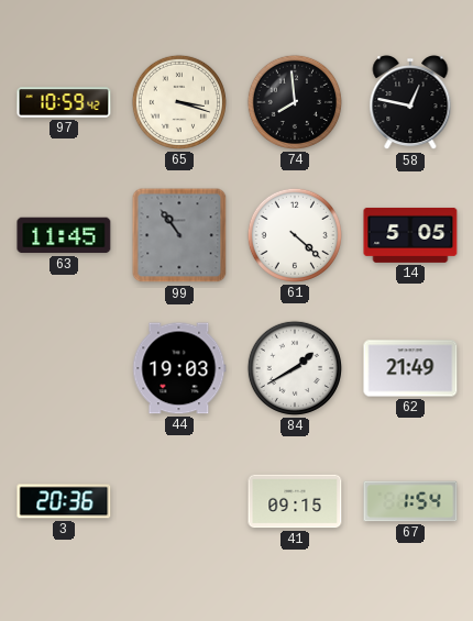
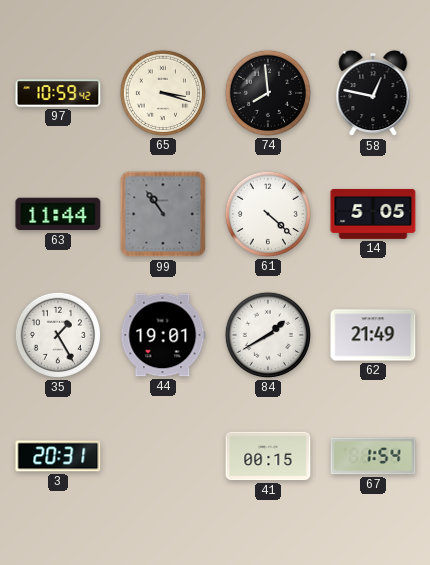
63: 11:45 -> 11:44 (58, 214)
35: none -> 1:25 (58, 335)
44: 19:03 -> 19:01 (163, 335)
3: 20:36 -> 20:31 (58, 456)
41: 09:15 -> 00:15 (268, 456)
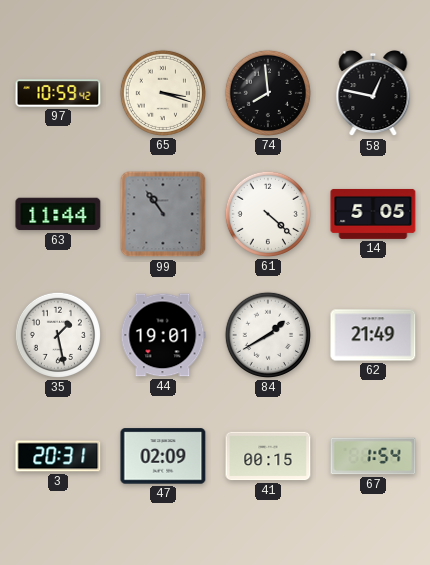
35: 1:25 -> 1:28 (58, 335)
47: none -> 02:09 (163, 456)
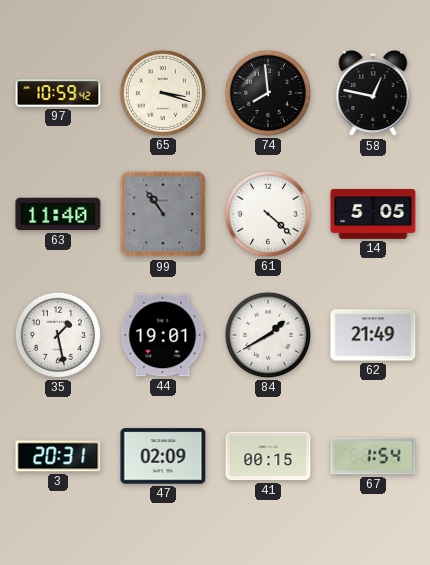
63: 11:44 -> 11:40 (58, 214)
